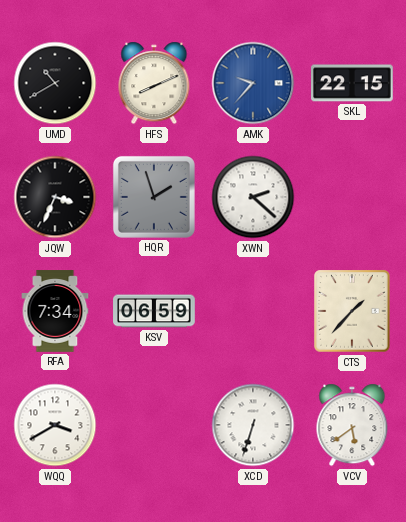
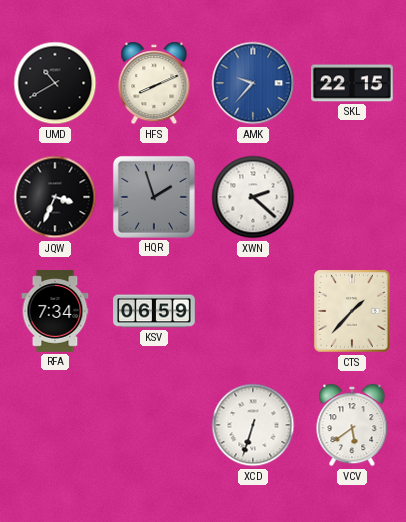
WQQ: 3:40 -> none (55, 425)
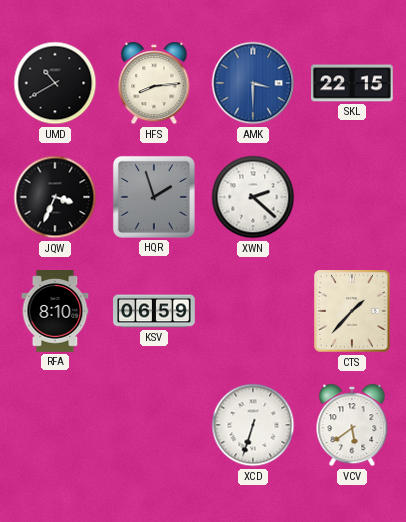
HFS: 8:11 -> 8:14 (154, 83)
AMK: 9:37 -> 3:30 (253, 83)
RFA: 7:34 -> 8:10 (55, 311)
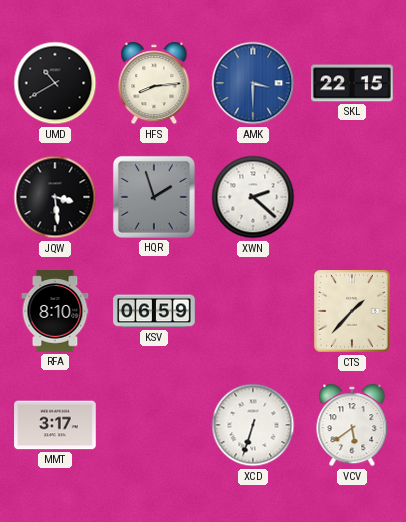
JQW: 3:34 -> 3:29 (55, 197)
MMT: none -> 3:17 (55, 425)
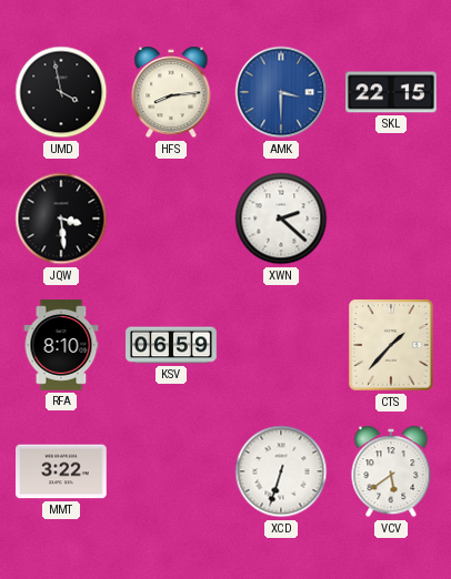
UMD: 10:40 -> 3:58 (61, 92)
HQR: 1:57 -> none (154, 197)
MMT: 3:17 -> 3:22 (61, 471)
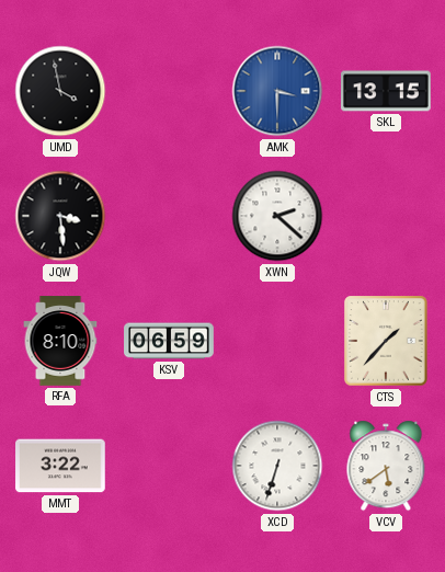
HFS: 8:14 -> none (171, 92)
SKL: 22:15 -> 13:15 (386, 91)
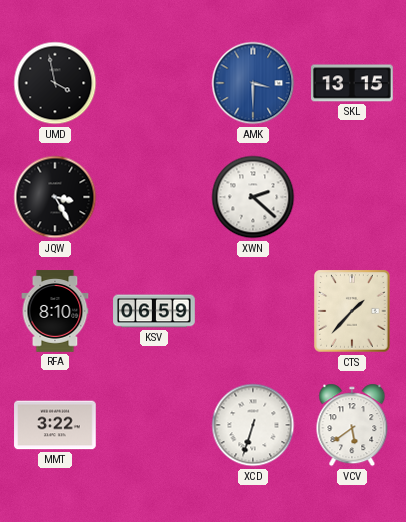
JQW: 3:29 -> 3:25 (55, 197)
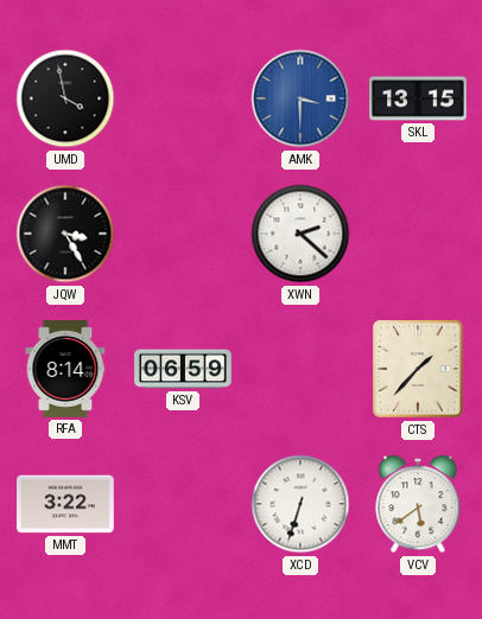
RFA: 8:10 -> 8:14 (65, 369)
